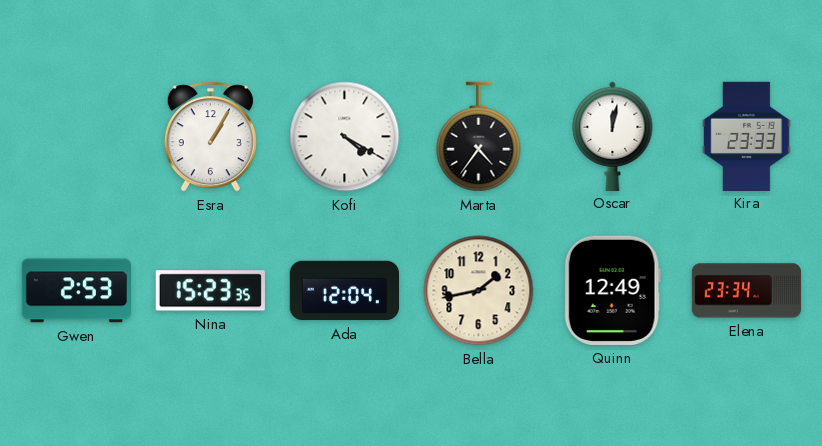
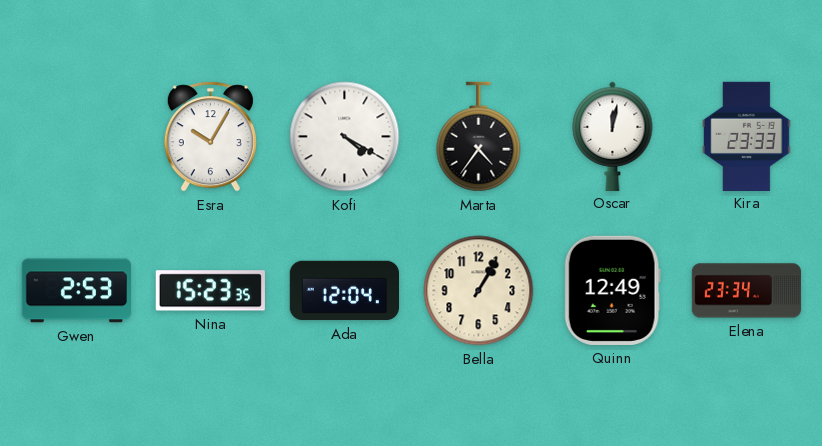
Esra: 1:05 -> 10:05 (210, 137)
Bella: 1:43 -> 1:05 (479, 291)
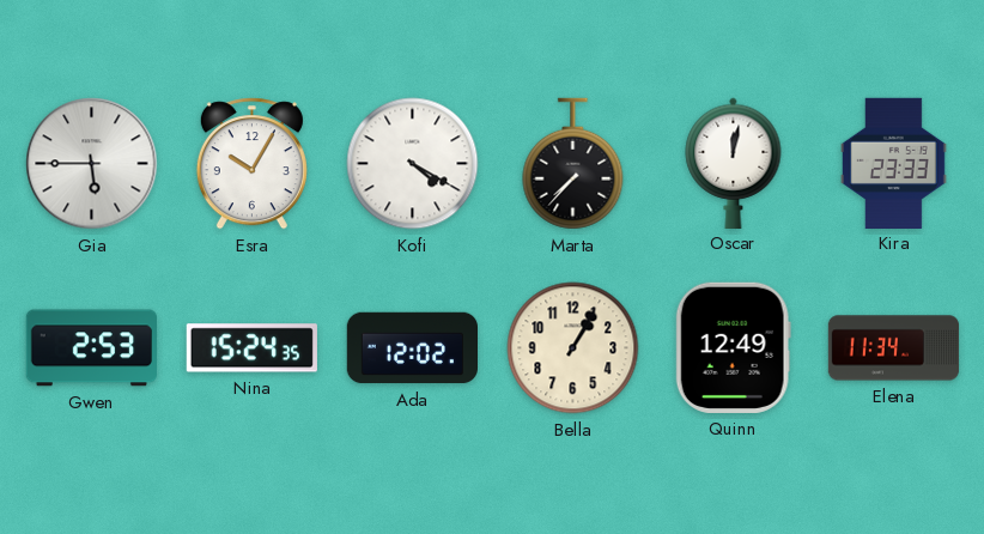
Gia: none -> 5:45 (92, 164)
Marta: 4:36 -> 7:37 (573, 164)
Nina: 15:23 -> 15:24 (251, 348)
Ada: 12:04 -> 12:02 (412, 348)
Elena: 23:34 -> 11:34 (894, 348)
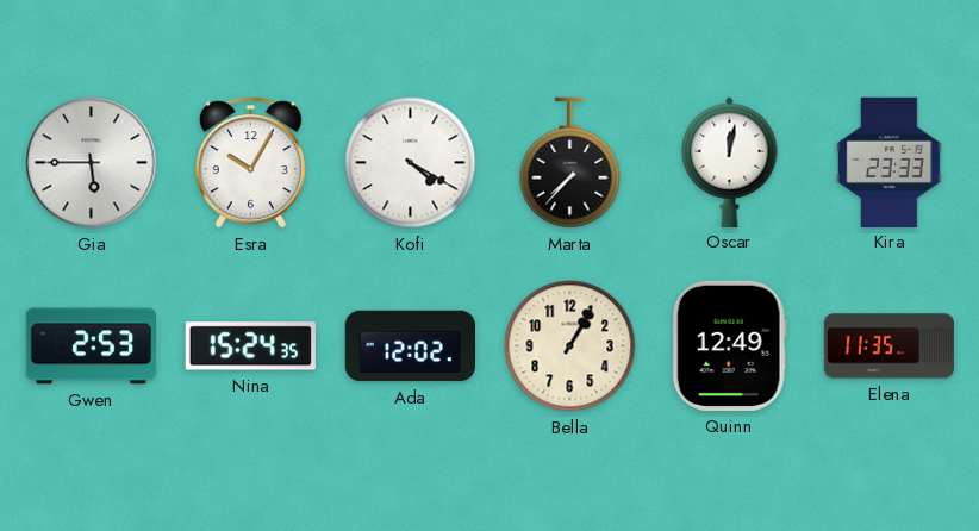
Elena: 11:34 -> 11:35 (890, 346)
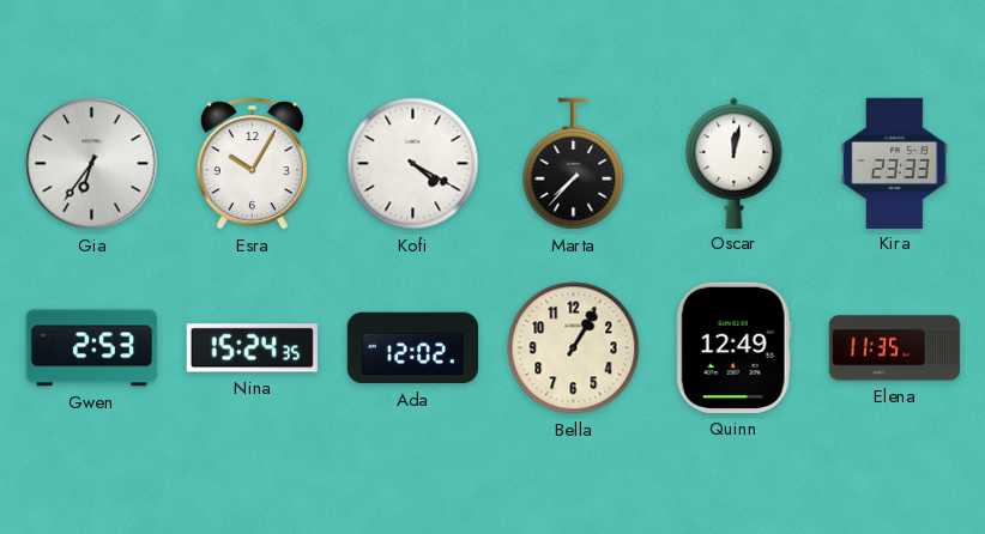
Gia: 5:45 -> 6:36 (92, 164)
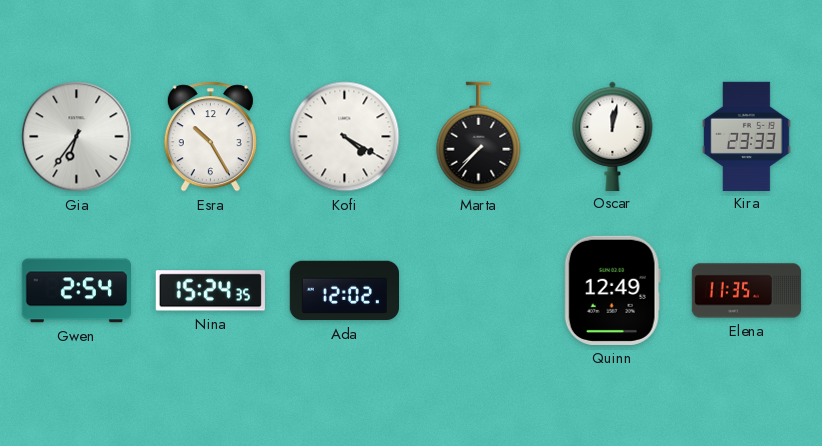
Esra: 10:05 -> 10:25 (210, 137)
Gwen: 2:53 -> 2:54 (76, 291)
Bella: 1:05 -> none (574, 348)
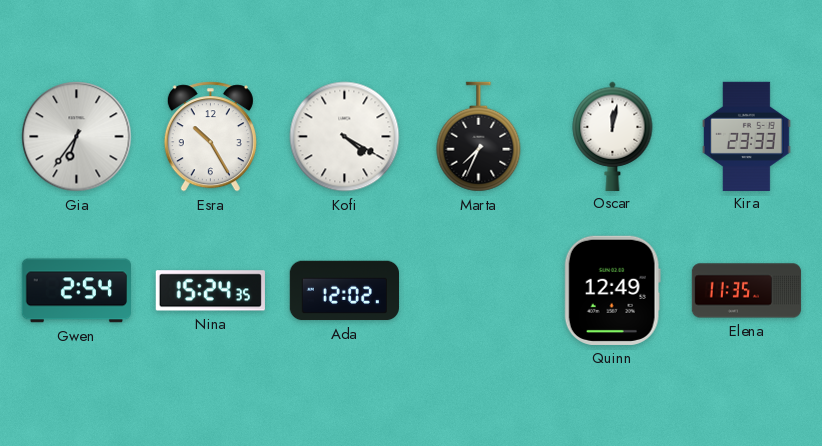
Marta: 7:37 -> 7:34 (479, 137)
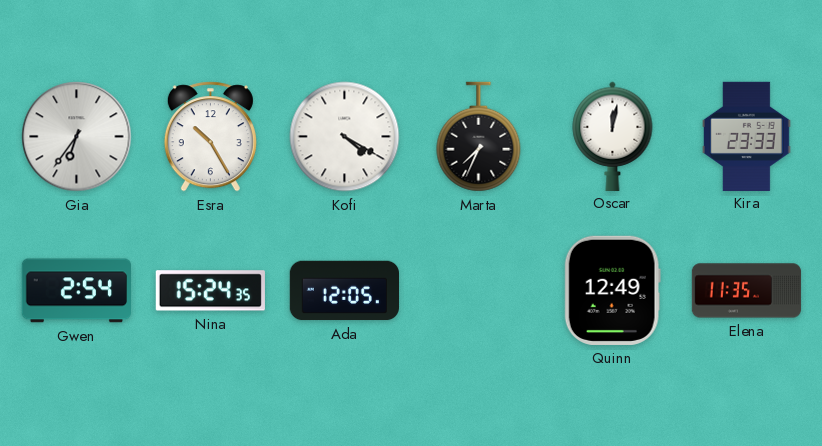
Ada: 12:02 -> 12:05 (344, 291)
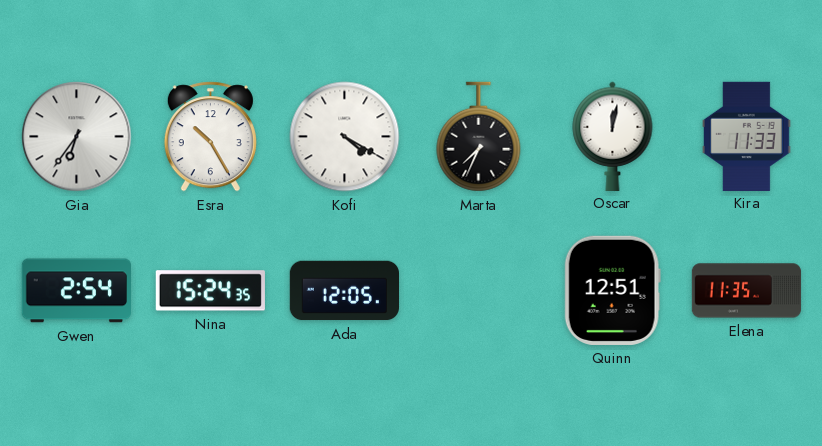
Kira: 23:33 -> 11:33 (746, 136)
Quinn: 12:49 -> 12:51 (612, 290)
